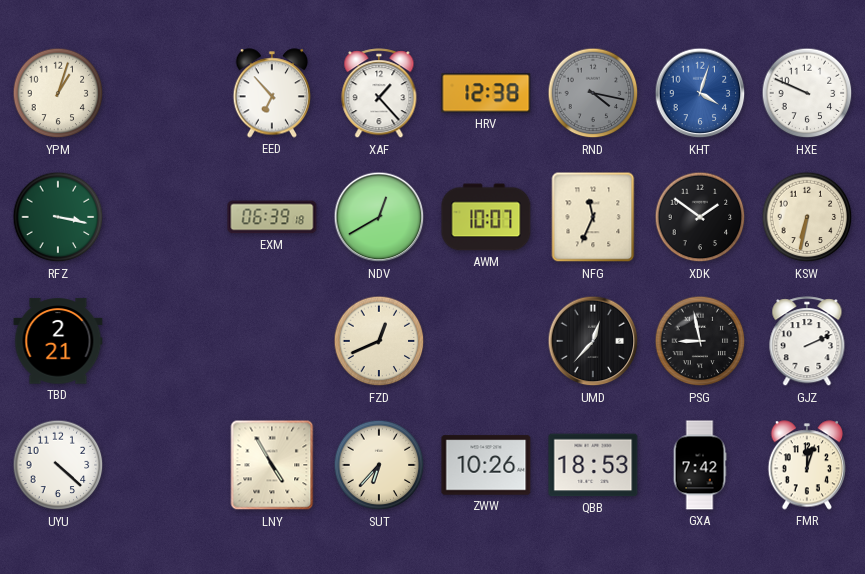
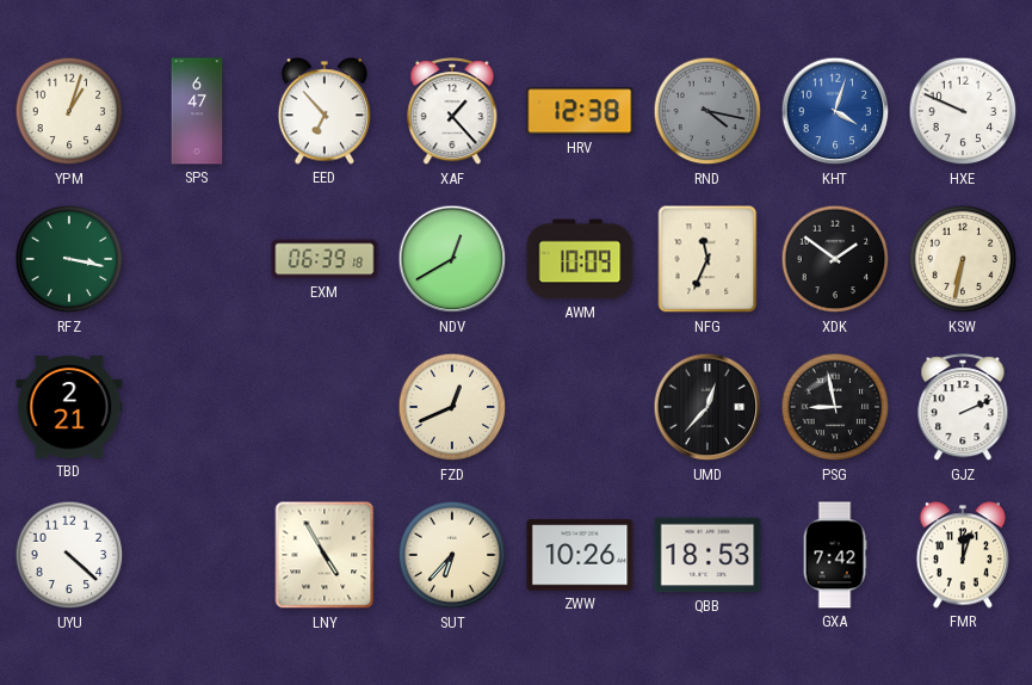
SPS: none -> 6:47 (197, 111)
AWM: 10:07 -> 10:09 (580, 259)
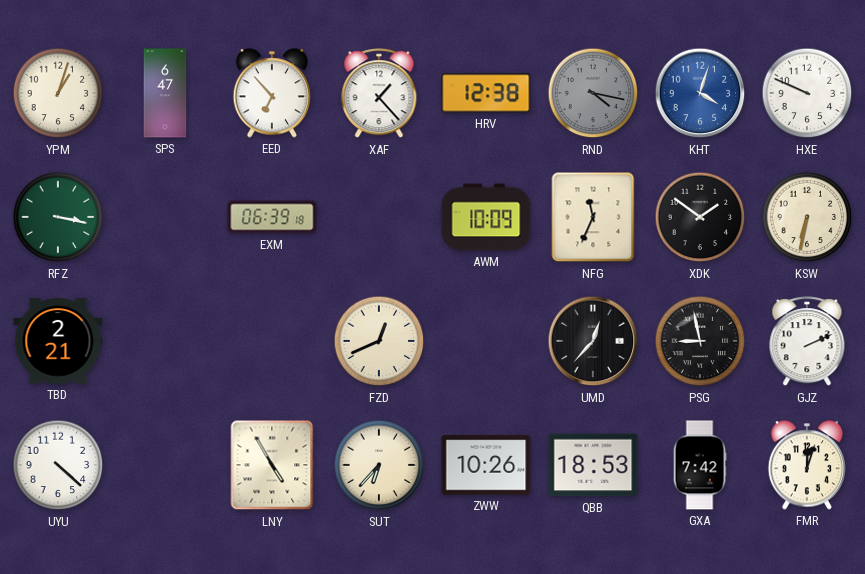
NDV: 12:40 -> none (452, 259)
